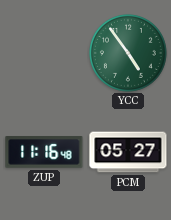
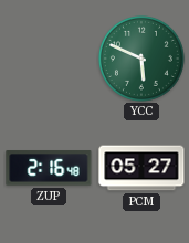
YCC: 4:54 -> 5:49 (141, 59)
ZUP: 11:16 -> 2:16 (49, 168)
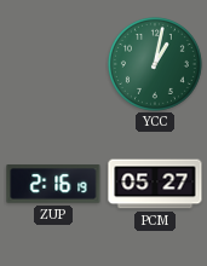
YCC: 5:49 -> 1:02 (155, 64)
ZUP: 2:16:48 -> 2:16:19 (53, 184)
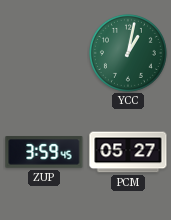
ZUP: 2:16 -> 3:59 (44, 152)
